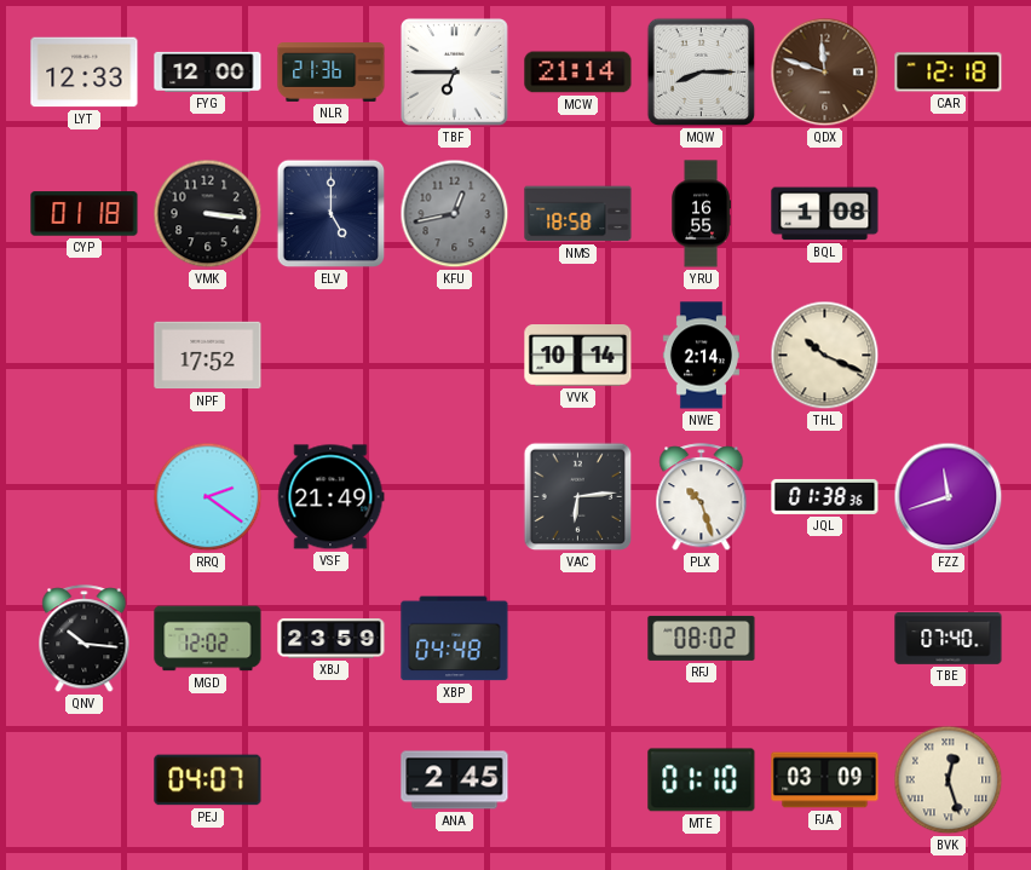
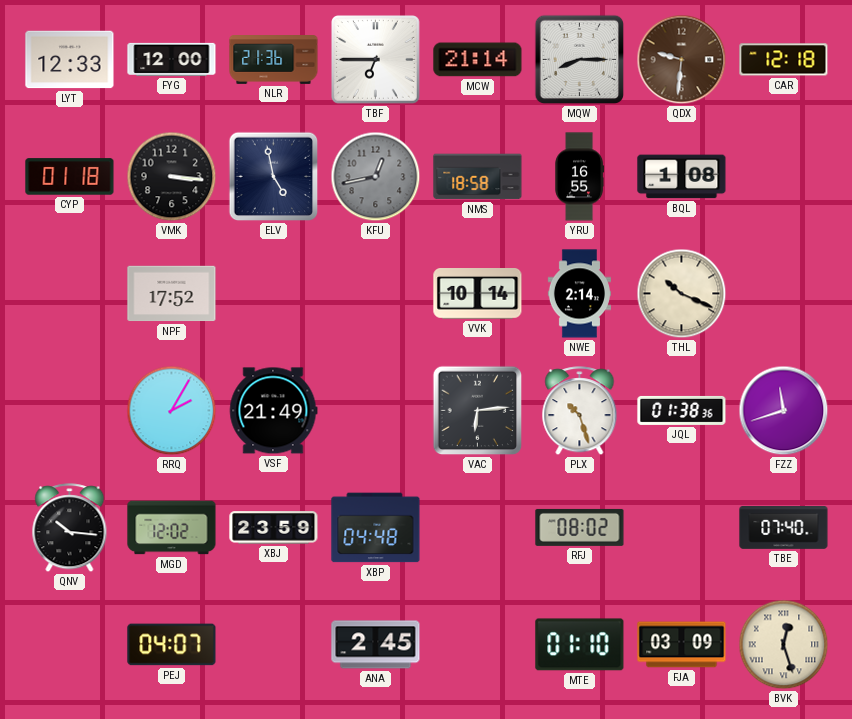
QDX: 11:48 -> 9:31 (682, 60)
ELV: 5:00 -> 4:58 (274, 177)
RRQ: 2:21 -> 2:05 (172, 411)
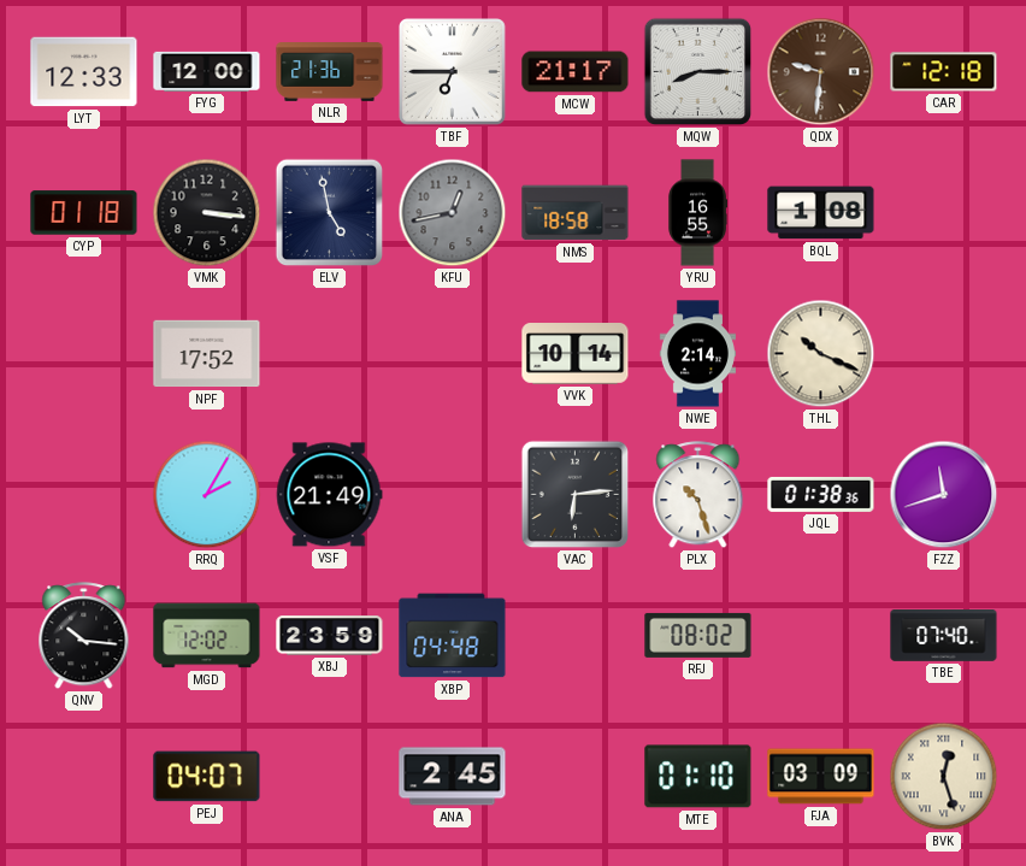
MCW: 21:14 -> 21:17 (576, 72)
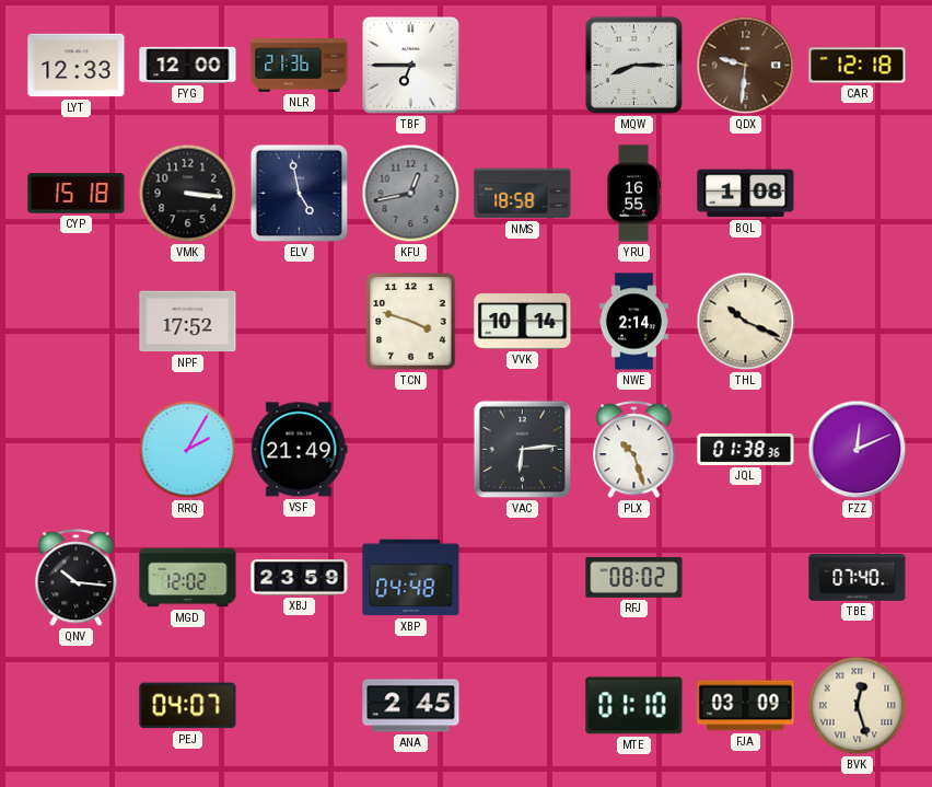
MCW: 21:17 -> none (576, 72)
CYP: 01:18 -> 15:18 (77, 194)
TCN: none -> 3:48 (411, 322)
FZZ: 11:42 -> 12:11 (858, 450)
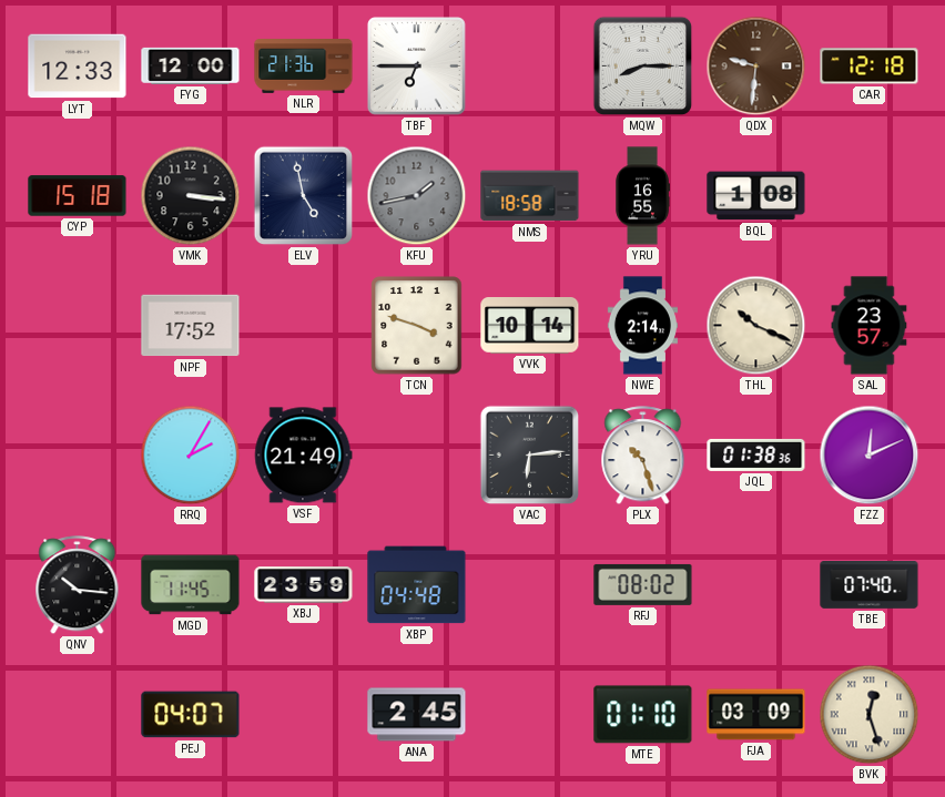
KFU: 12:43 -> 1:43 (417, 196)
SAL: none -> 23:57 (870, 326)
MGD: 12:02 -> 11:45 (191, 585)
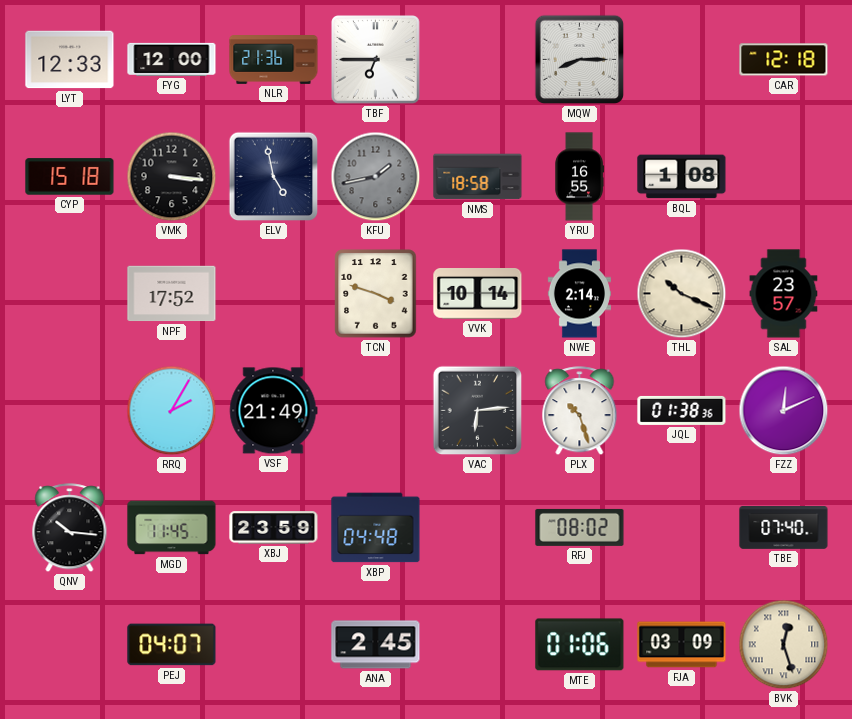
QDX: 9:31 -> none (756, 67)
MTE: 01:10 -> 01:06 (580, 645)
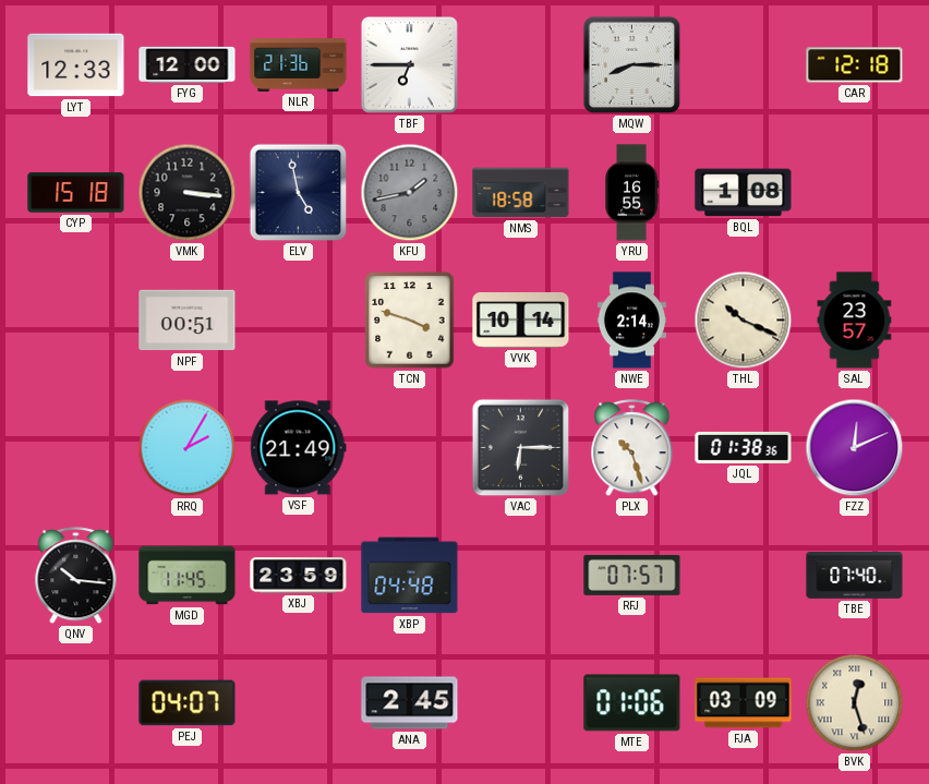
NPF: 17:52 -> 00:51 (188, 321)
VAC: 6:14 -> 6:15 (521, 448)
RFJ: 08:02 -> 07:57 (632, 575)
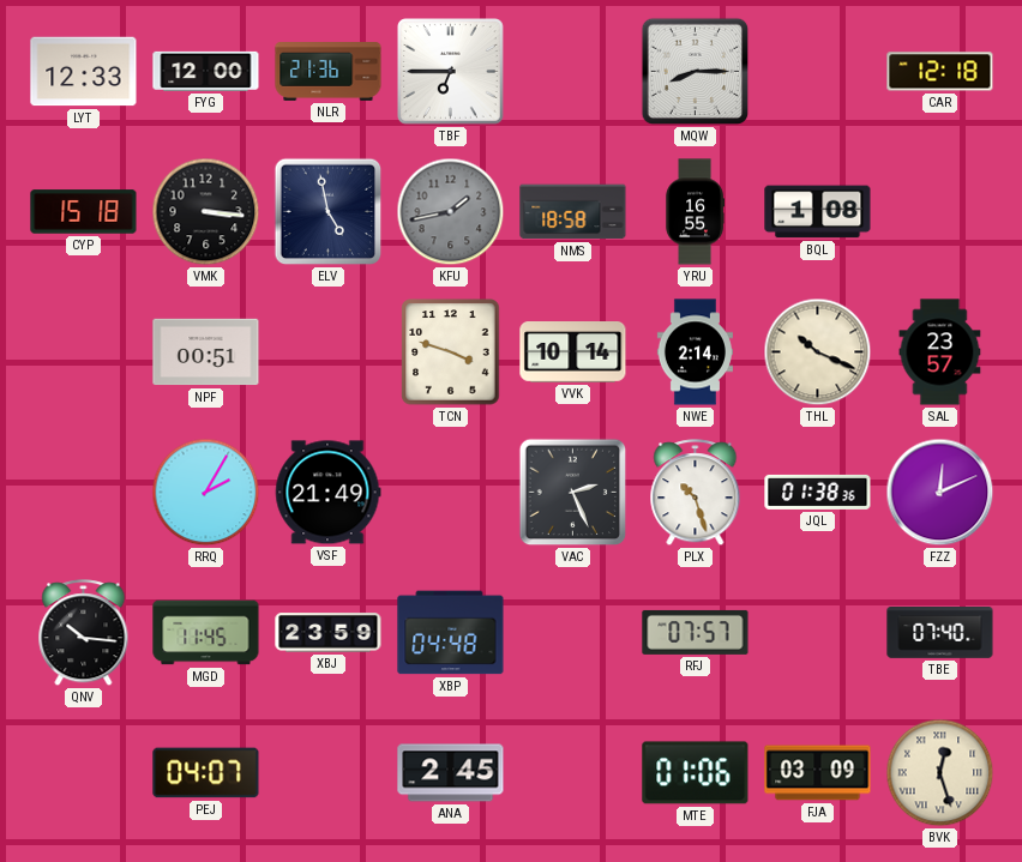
VAC: 6:15 -> 2:26 (573, 493)
